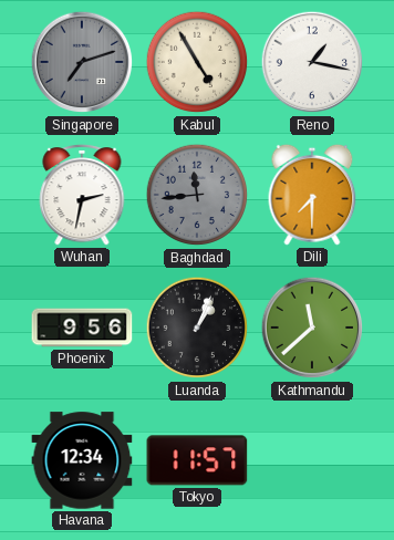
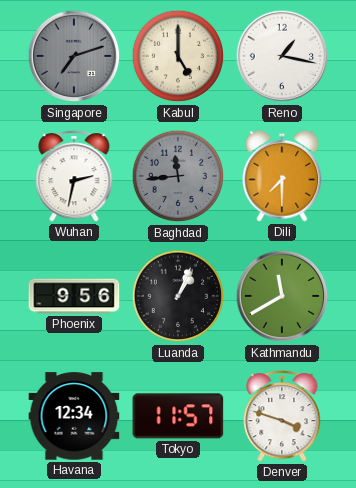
Kabul: 4:55 -> 5:00 (178, 56)
Kathmandu: 11:38 -> 11:40 (282, 296)
Denver: none -> 3:48 (282, 416)
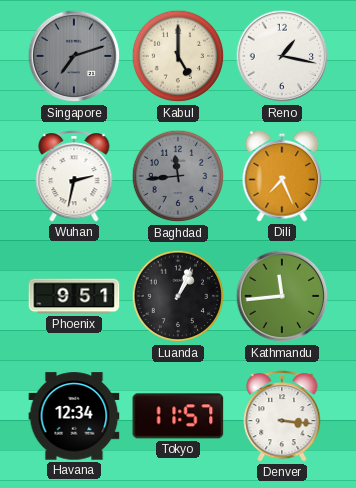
Dili: 7:30 -> 7:26 (282, 176)
Phoenix: 9:56 -> 9:51 (74, 296)
Kathmandu: 11:40 -> 11:44 (282, 296)
Denver: 3:48 -> 3:16 (282, 416)
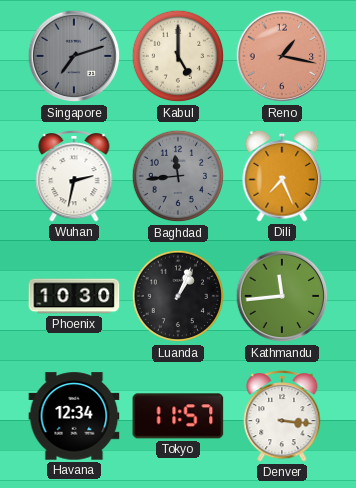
Reno dial: white -> salmon (282, 56)
Phoenix: 9:51 -> 10:30 (74, 296)
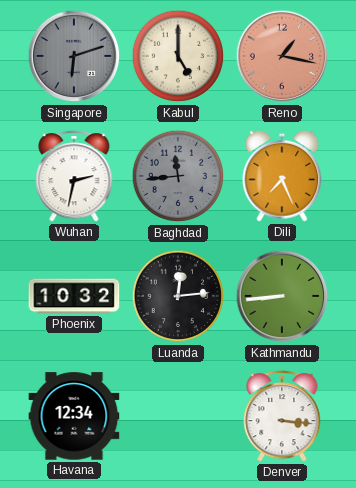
Singapore: 7:12 -> 6:12 (74, 56)
Phoenix: 10:30 -> 10:32 (74, 296)
Luanda: 1:04 -> 12:14 (178, 296)
Kathmandu: 11:44 -> 8:44 (282, 296)
Tokyo: 11:57 -> none (178, 416)
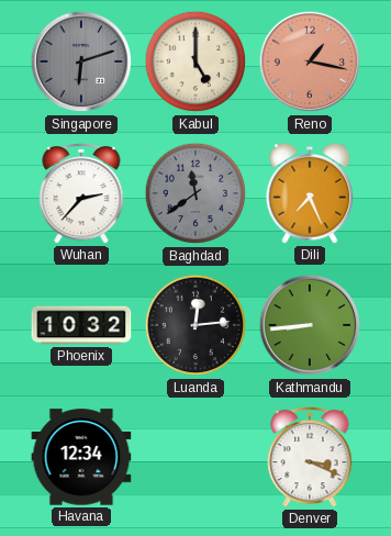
Wuhan: 2:32 -> 2:37 (81, 193)
Baghdad: 11:44 -> 11:39 (195, 193)
Denver: 3:16 -> 3:19 (310, 457)
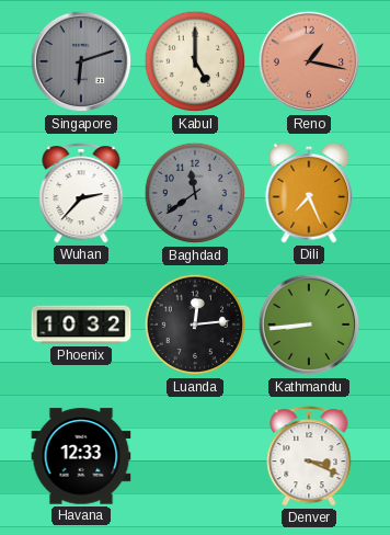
Havana: 12:34 -> 12:33 (81, 456)
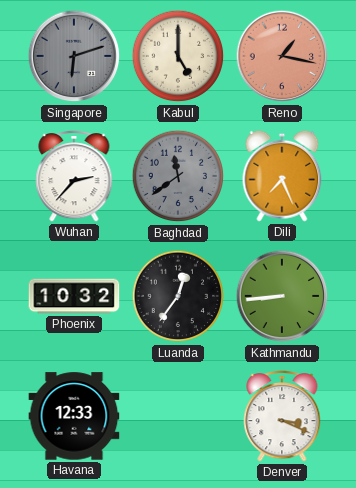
Luanda: 12:14 -> 12:36 (178, 296)
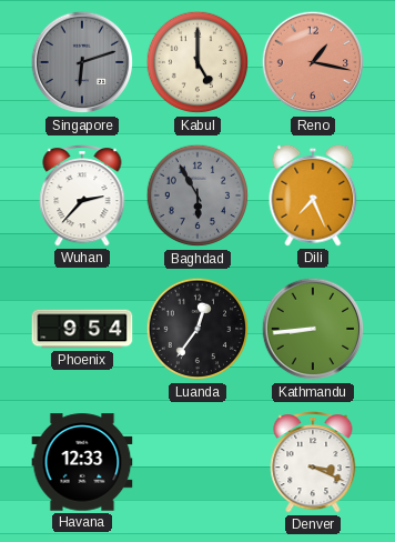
Baghdad: 11:39 -> 5:55 (197, 195)
Phoenix: 10:32 -> 9:54 (82, 329)
